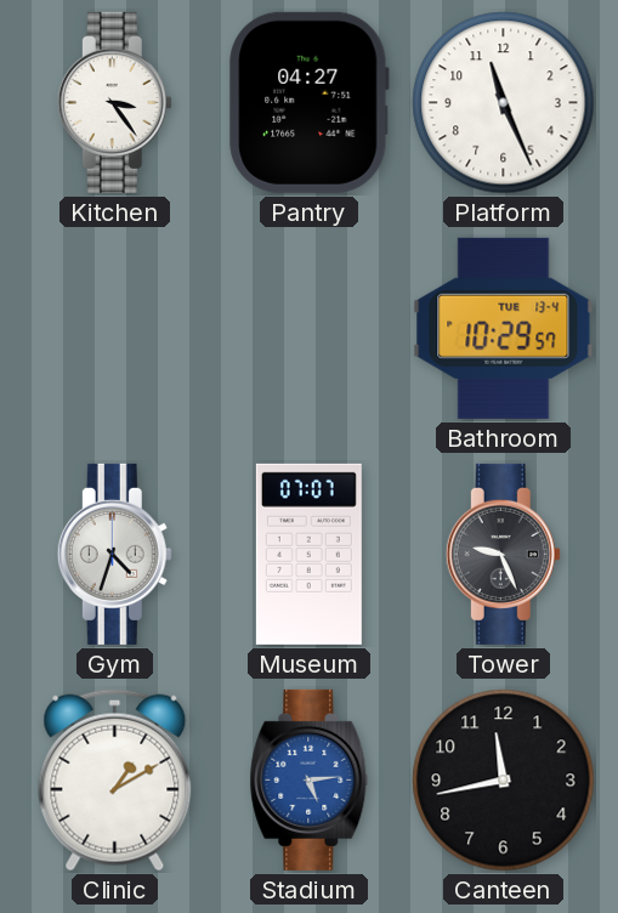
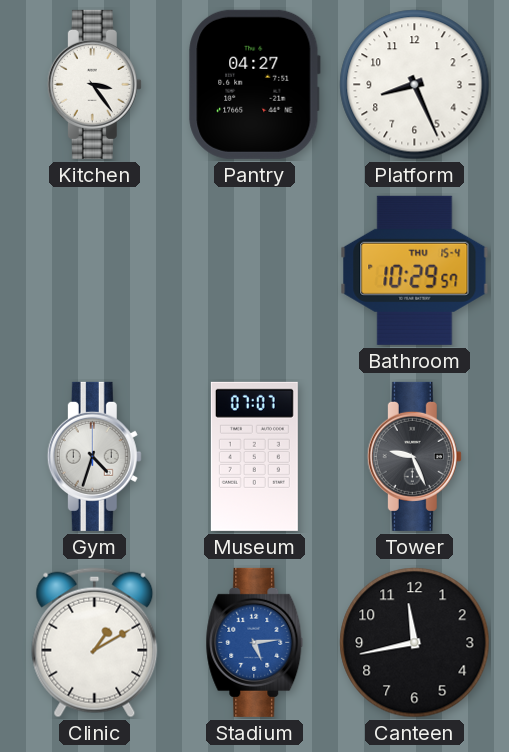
Platform: 11:26 -> 8:26 (415, 85)
Bathroom date: TUE 13-4 -> THU 15-4 (415, 270)
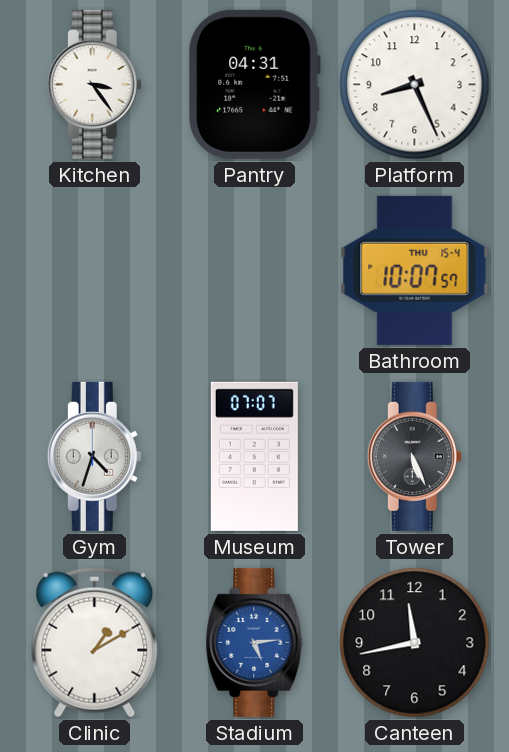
Pantry: 04:27 -> 04:31 (255, 84)
Bathroom: 10:29 -> 10:07 (415, 270)
Tower: 9:26 -> 5:26 (414, 456)
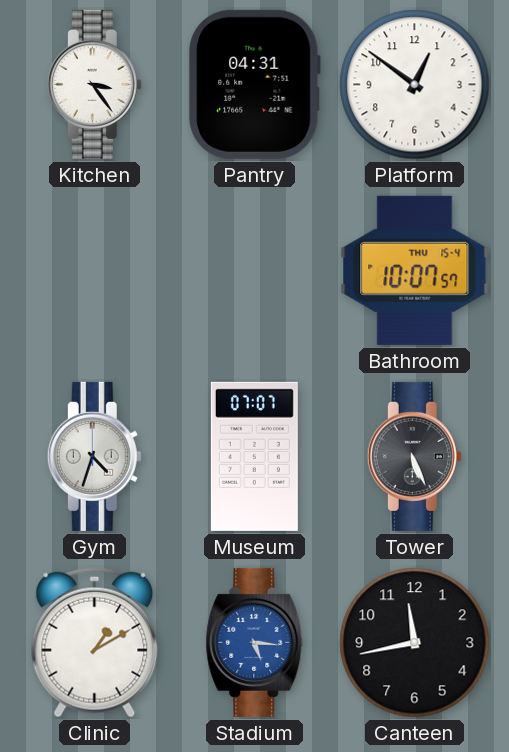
Platform: 8:26 -> 12:51 (415, 85)
Stadium: 5:14 -> 5:16 (255, 642)
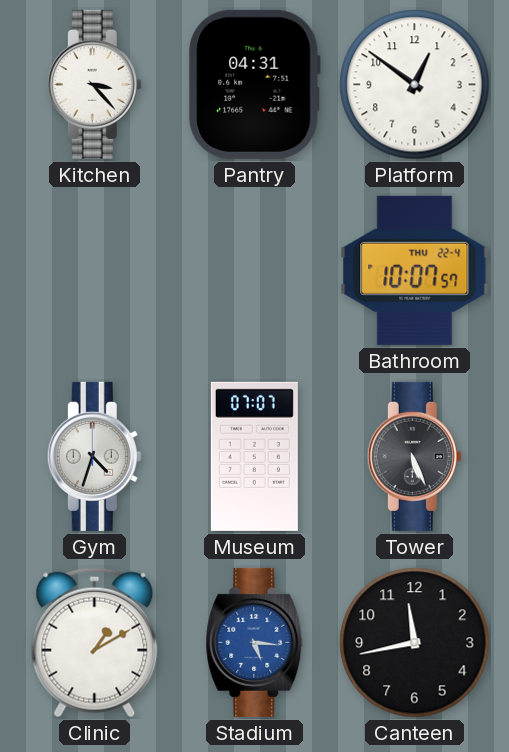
Kitchen: 3:24 -> 3:23 (94, 84)
Bathroom date: THU 15-4 -> THU 22-4 (415, 270)
